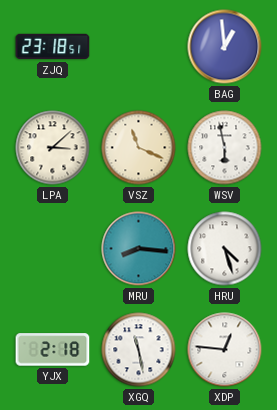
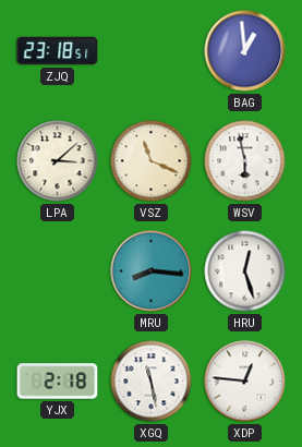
HRU: 4:27 -> 12:27 (245, 271)
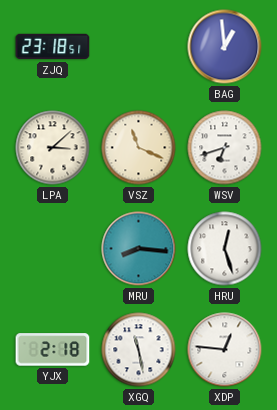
WSV: 5:58 -> 6:42 (225, 148)
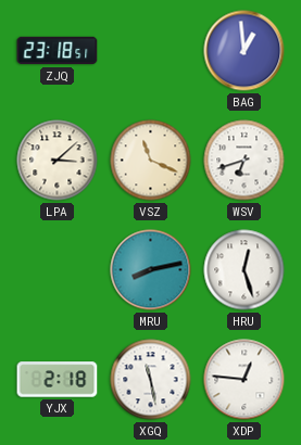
MRU: 8:16 -> 8:13 (151, 270)
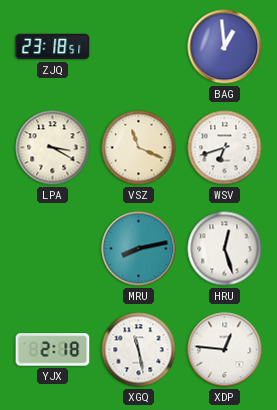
LPA: 3:08 -> 3:20 (53, 148)
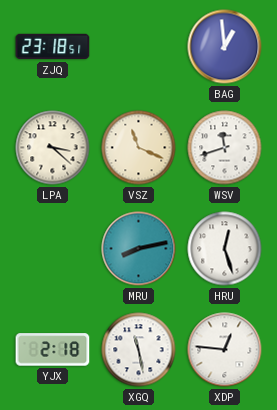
LPA: 3:20 -> 3:22 (53, 148)
WSV: 6:42 -> 11:42 (225, 148)
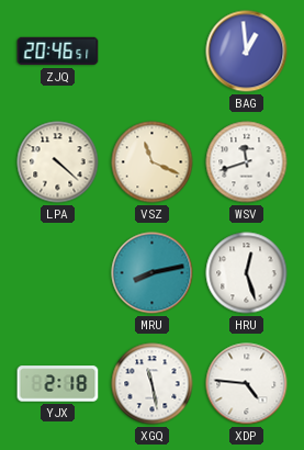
ZJQ: 23:18 -> 20:46 (58, 52)
LPA: 3:22 -> 4:22 (58, 162)
XDP: 12:46 -> 4:46 (247, 384)
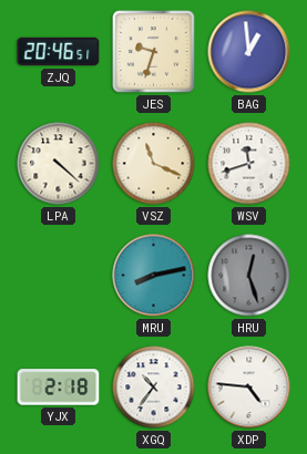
JES: none -> 9:33 (154, 52)
HRU dial: white -> grey (249, 276)
XGQ: 11:28 -> 10:36 (154, 388)
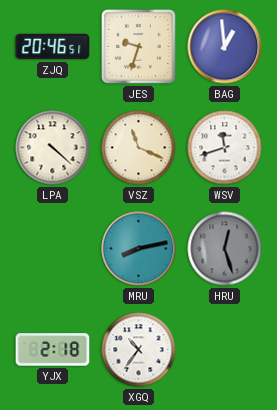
XDP: 4:46 -> none (249, 388)
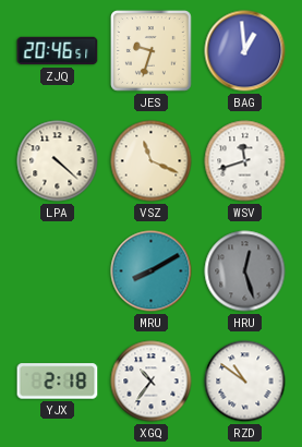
MRU: 8:13 -> 8:10 (152, 271)
RZD: none -> 10:51 (245, 382)
